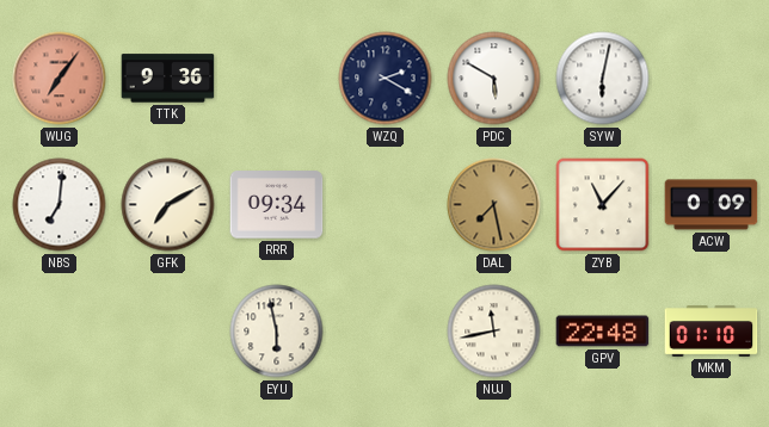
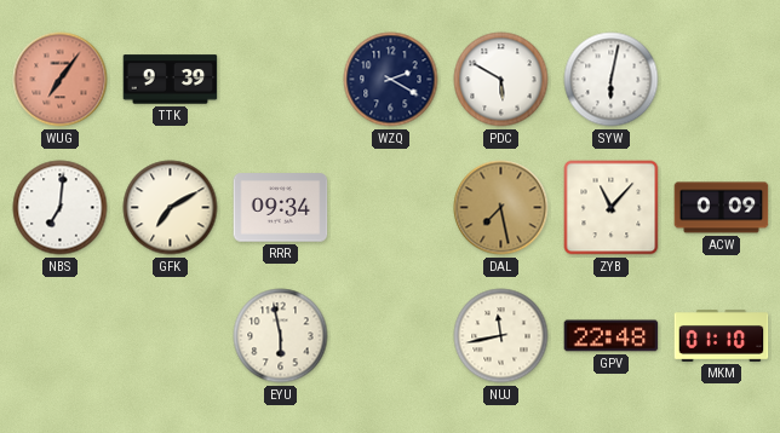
TTK: 9:36 -> 9:39 (171, 80)
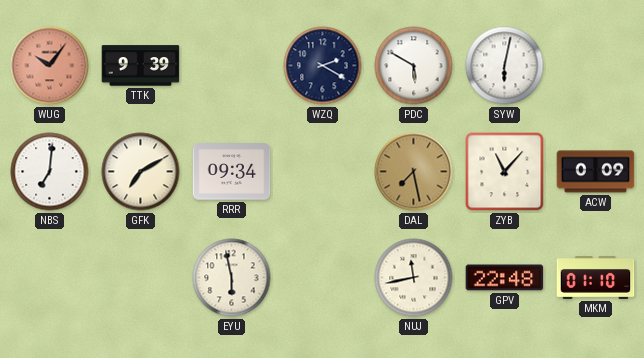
WUG: 7:06 -> 10:06 (50, 66)
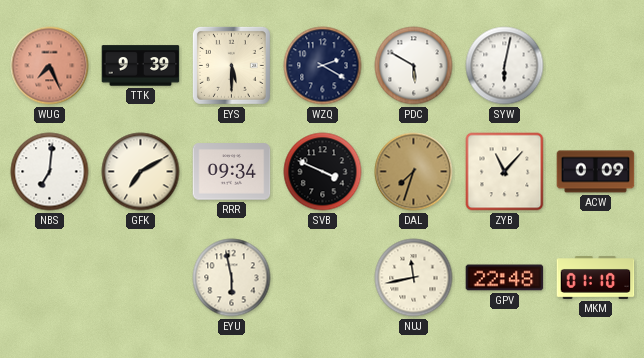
WUG: 10:06 -> 7:26 (50, 66)
EYS: none -> 5:30 (231, 65)
SVB: none -> 3:49 (323, 172)
DAL: 7:28 -> 7:33 (414, 172)
